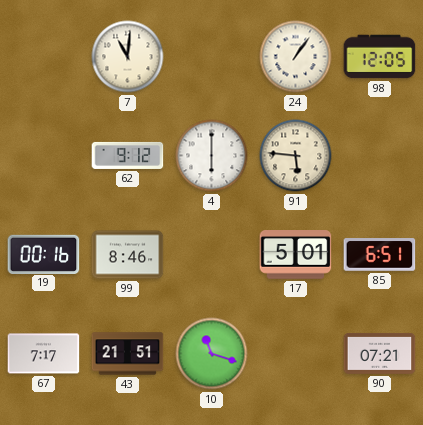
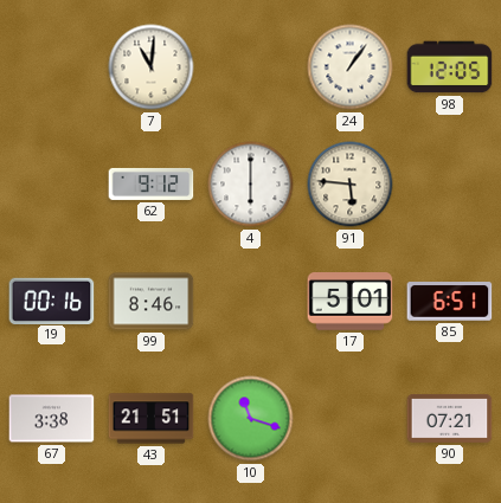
67: 7:17 -> 3:38 (52, 419)
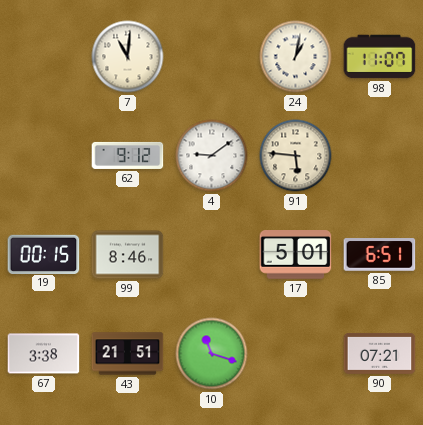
24: 1:06 -> 1:02 (296, 57)
98: 12:05 -> 11:07 (380, 57)
4: 6:00 -> 9:09 (212, 156)
19: 00:16 -> 00:15 (44, 254)
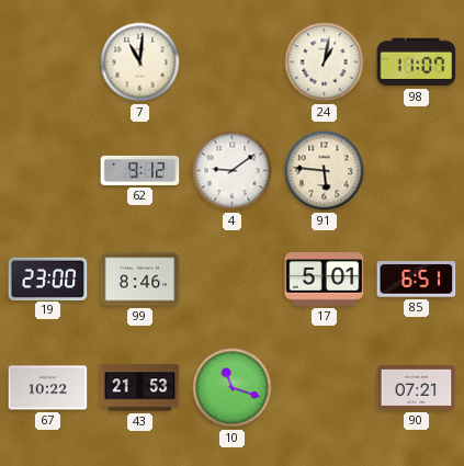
19: 00:15 -> 23:00 (48, 279)
67: 3:38 -> 10:22 (48, 388)
43: 21:51 -> 21:53 (140, 388)
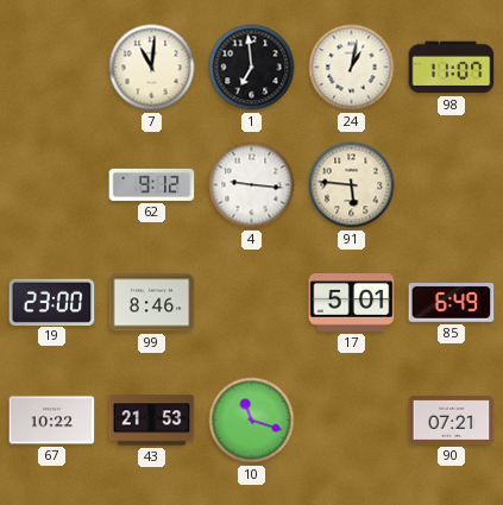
1: none -> 6:59 (252, 68)
4: 9:09 -> 9:16 (252, 185)
85: 6:51 -> 6:49 (452, 303)
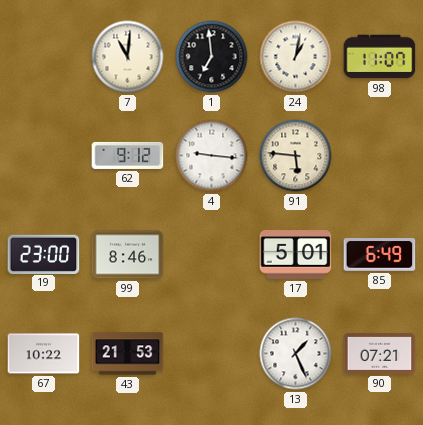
10: 11:18 -> none (252, 421)
13: none -> 1:26 (296, 354)
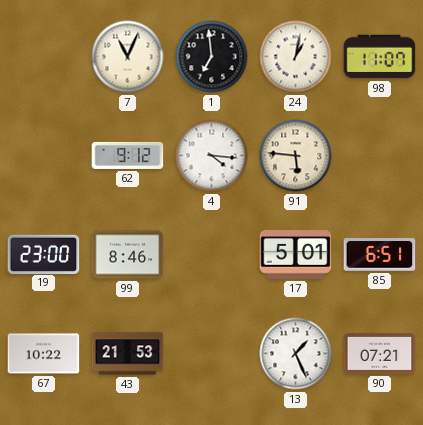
7: 11:01 -> 11:04 (128, 57)
4: 9:16 -> 4:16 (212, 156)
85: 6:49 -> 6:51 (380, 255)
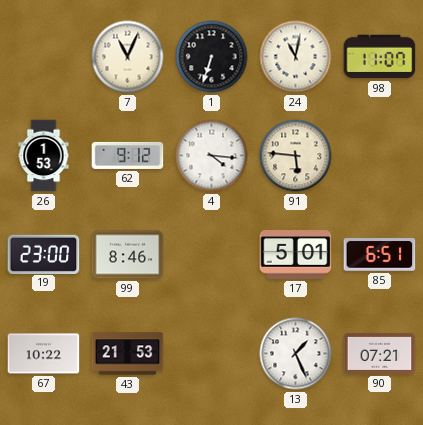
1: 6:59 -> 6:33 (212, 57)
24: 1:02 -> 11:02 (296, 57)
26: none -> 1:53 (44, 156)
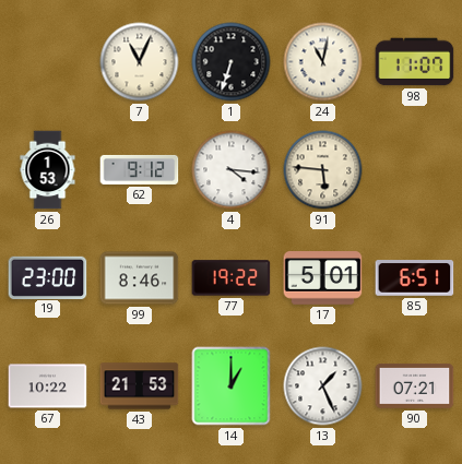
77: none -> 19:22 (232, 278)
14: none -> 1:00 (232, 386)
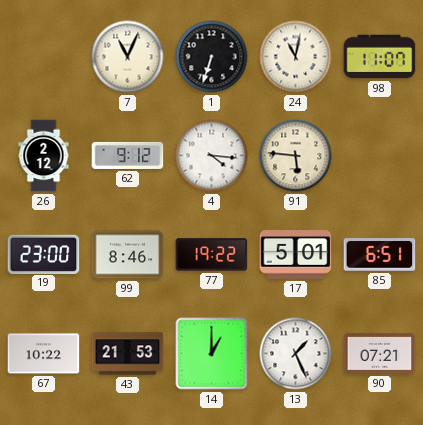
26: 1:53 -> 2:12 (44, 156)
